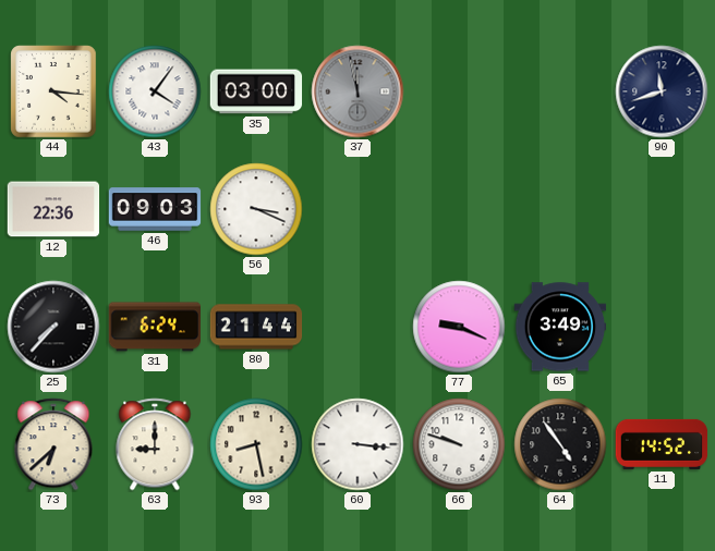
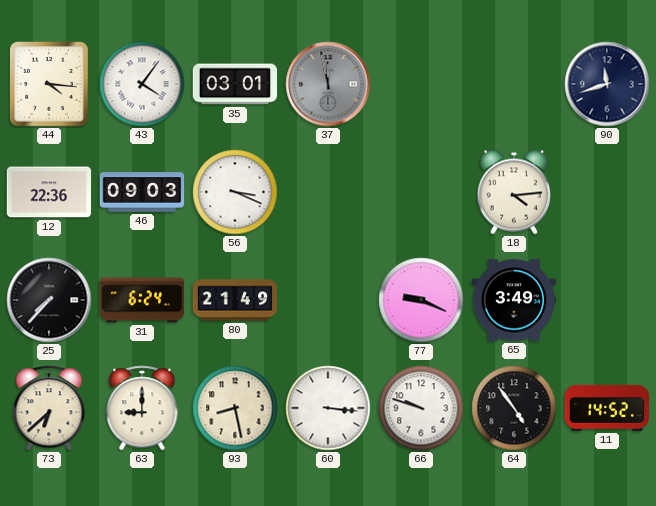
35: 03:00 -> 03:01 (235, 84)
18: none -> 4:14 (513, 192)
80: 21:44 -> 21:49 (235, 300)
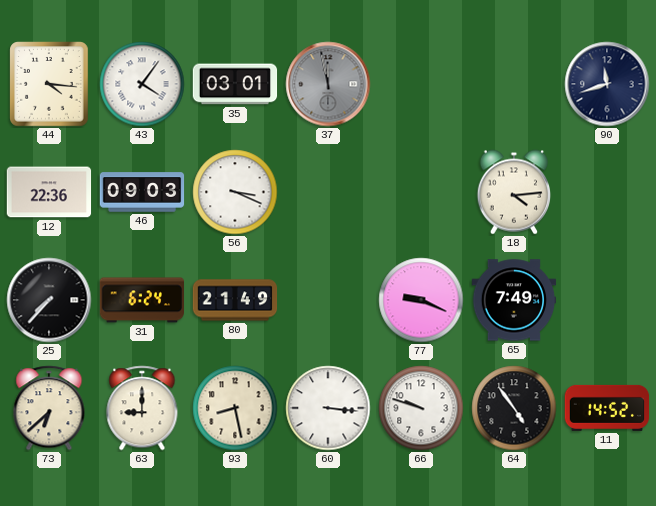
65: 3:49 -> 7:49 (514, 300)
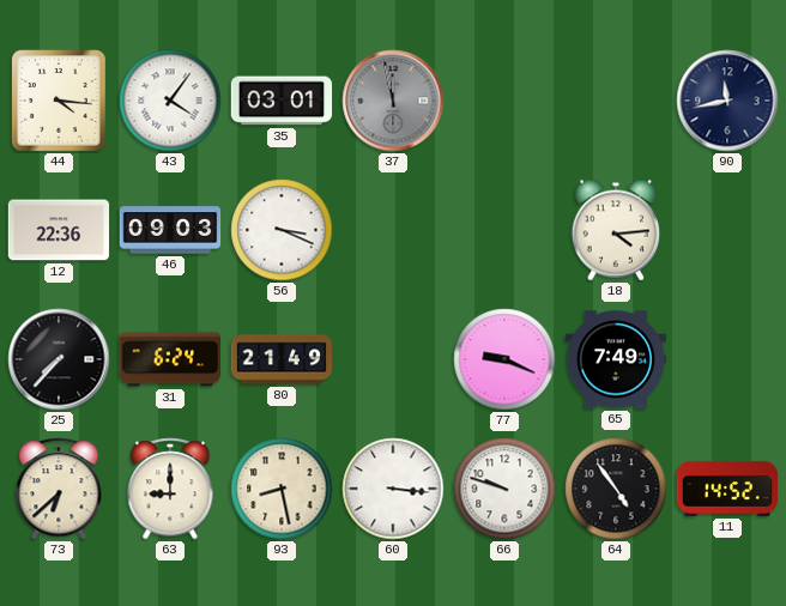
90: 11:42 -> 11:43 (727, 101)
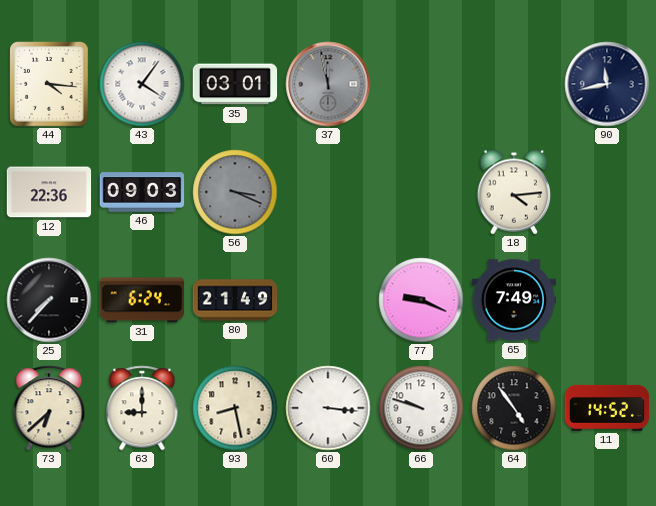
56 dial: white -> grey (235, 192)
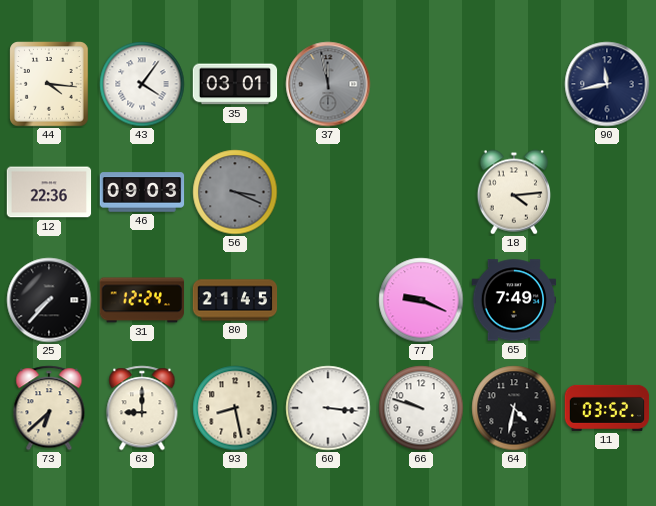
31: 6:24 -> 12:24 (142, 300)
80: 21:49 -> 21:45 (235, 300)
64: 4:54 -> 4:32 (514, 408)
11: 14:52 -> 03:52 (607, 408)
